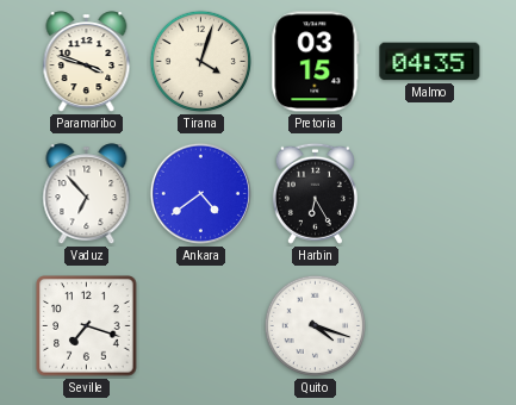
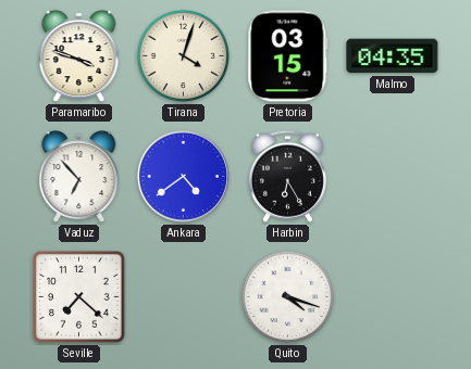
Seville: 7:18 -> 7:22 (79, 297)
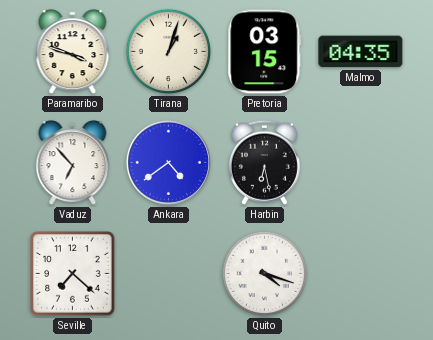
Tirana: 4:03 -> 1:03 (169, 52)
Harbin: 6:25 -> 6:28 (264, 162)
